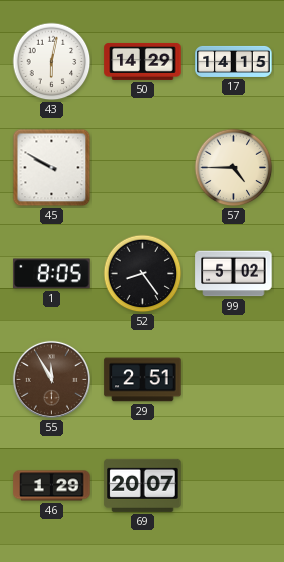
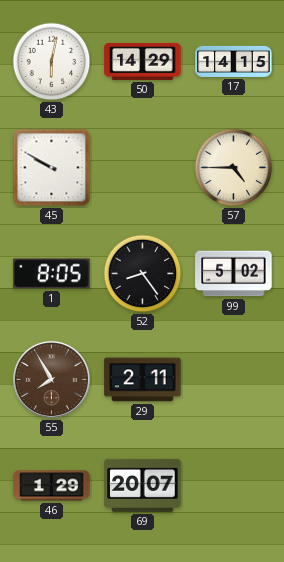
55: 11:55 -> 7:55 (51, 379)
29: 2:51 -> 2:11 (143, 380)
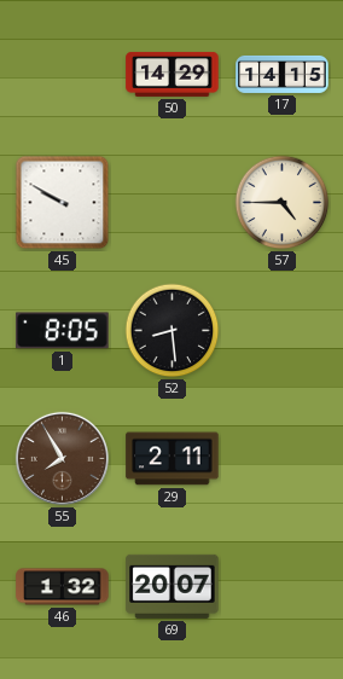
43: 6:02 -> none (52, 62)
52: 8:24 -> 8:29 (173, 331)
99: 5:02 -> none (234, 274)
46: 1:29 -> 1:32 (63, 587)
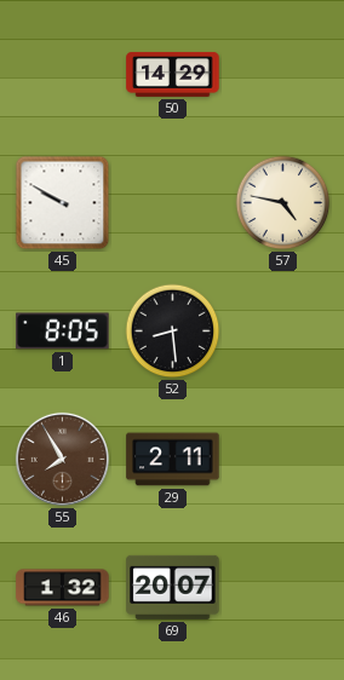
17: 14:15 -> none (283, 74)
57: 4:45 -> 4:47 (283, 203)
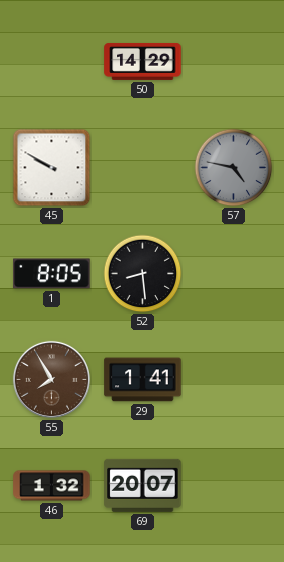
57 dial: cream -> grey (234, 168)
29: 2:11 -> 1:41 (143, 380)
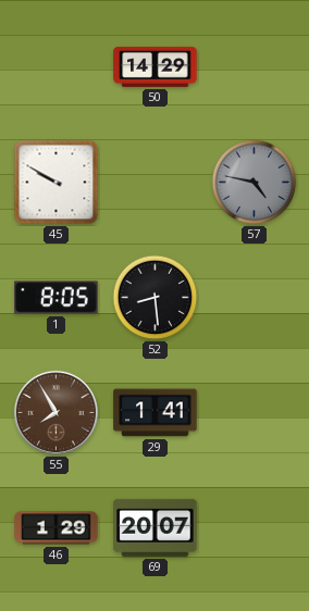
46: 1:32 -> 1:29 (57, 528)
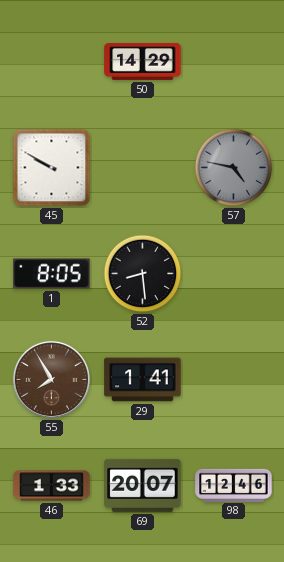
46: 1:29 -> 1:33 (52, 486)
98: none -> 12:46 (234, 485)
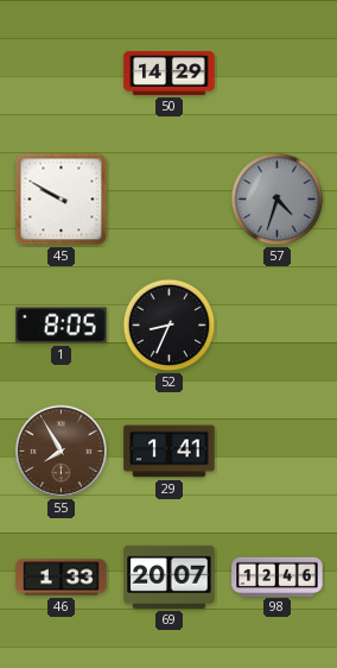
57: 4:47 -> 4:33 (278, 200)
52: 8:29 -> 8:34 (170, 326)
